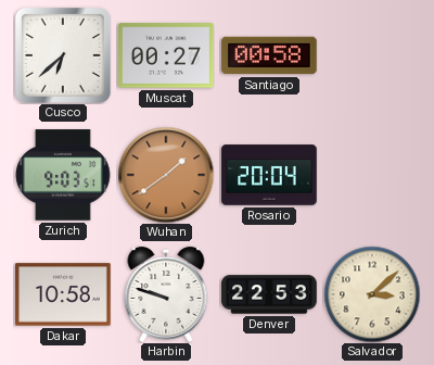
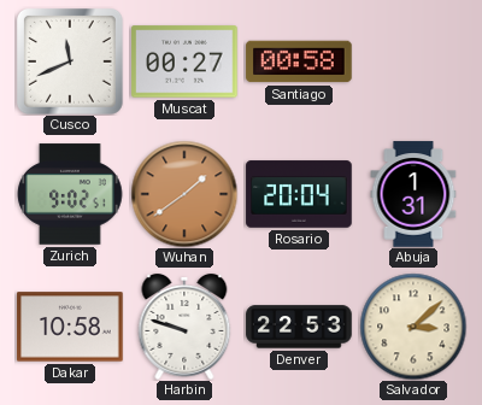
Cusco: 6:38 -> 11:41 (71, 63)
Zurich: 9:03 -> 9:02 (70, 194)
Abuja: none -> 1:31 (413, 194)
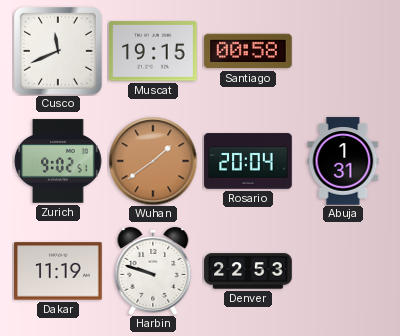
Muscat: 00:27 -> 19:15 (153, 51)
Dakar: 10:58 -> 11:19 (58, 271)
Salvador: 3:08 -> none (413, 327)
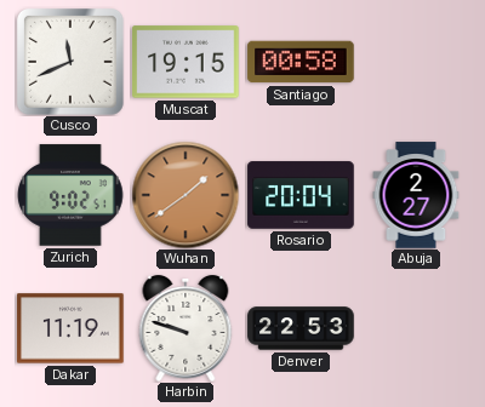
Abuja: 1:31 -> 2:27 (416, 195)
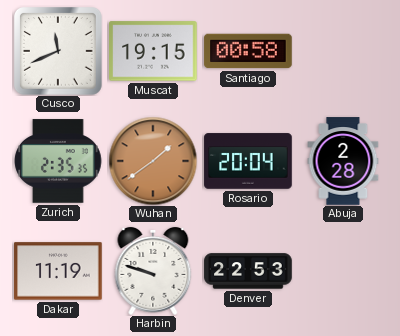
Zurich: 9:02 -> 2:35 (58, 161)
Abuja: 2:27 -> 2:28 (343, 161)
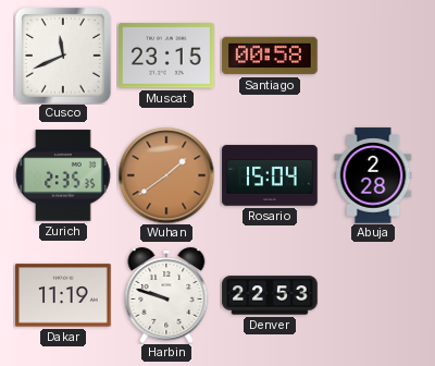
Muscat: 19:15 -> 23:15 (166, 56)
Rosario: 20:04 -> 15:04 (270, 175)
